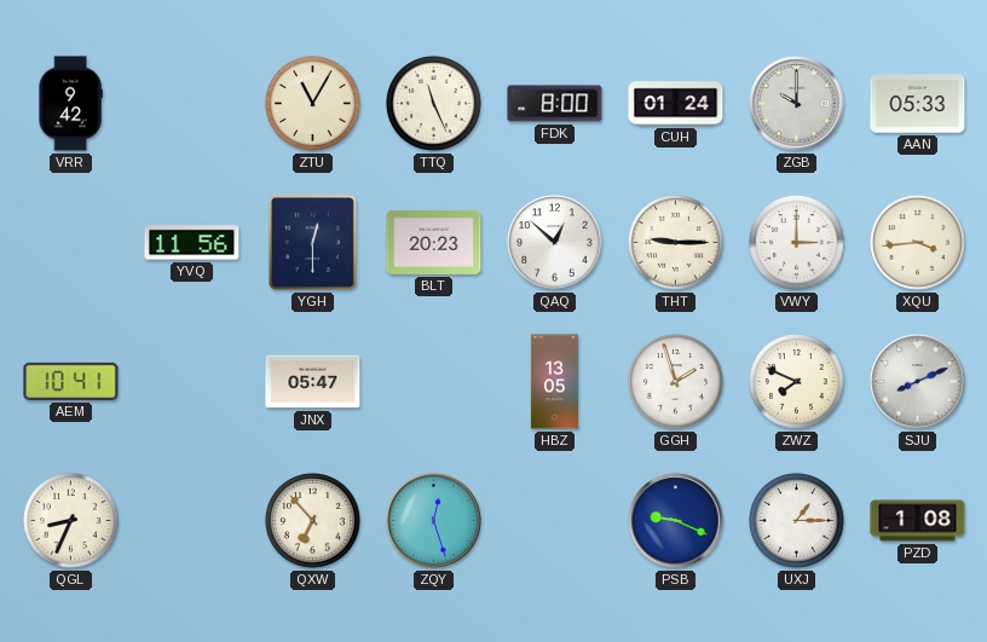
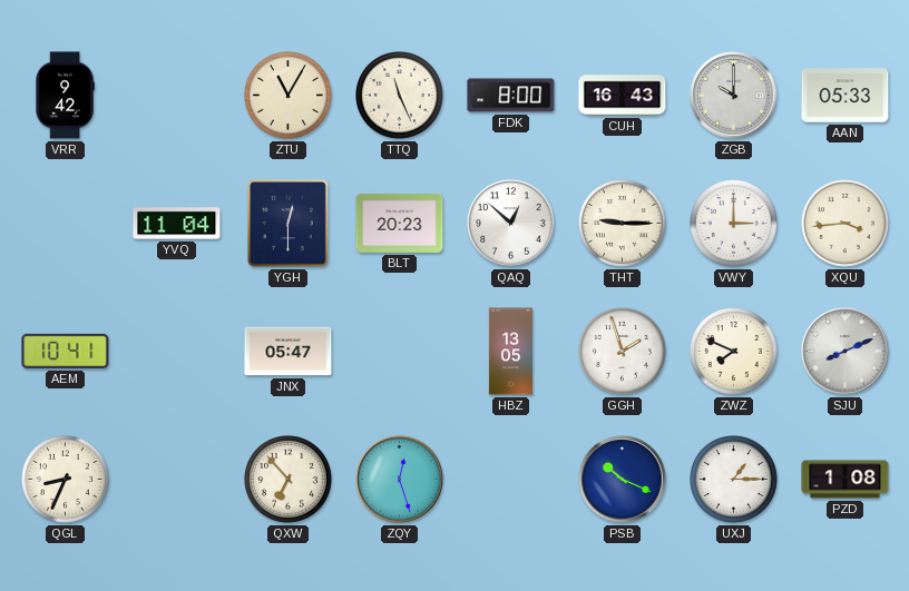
CUH: 01:24 -> 16:43 (623, 96)
YVQ: 11:56 -> 11:04 (177, 224)
PSB: 9:19 -> 10:19 (623, 480)
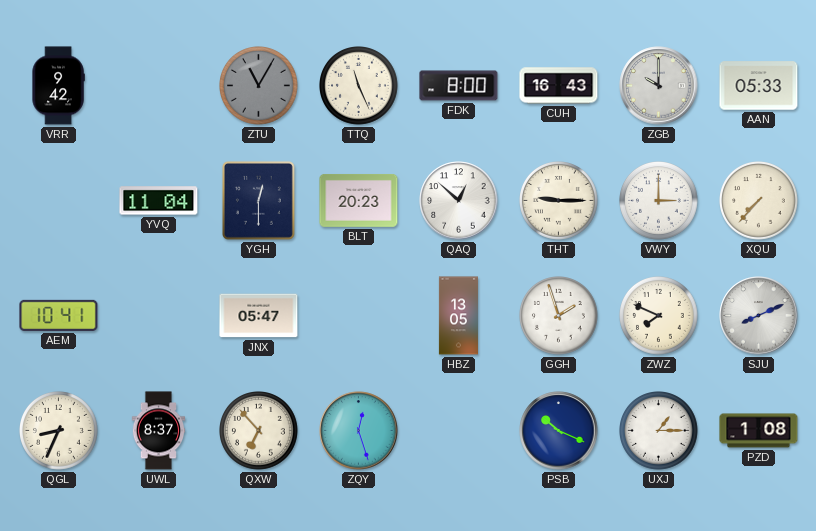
ZTU dial: cream -> grey (259, 86)
XQU: 3:44 -> 7:37 (759, 201)
UWL: none -> 8:37 (159, 431)
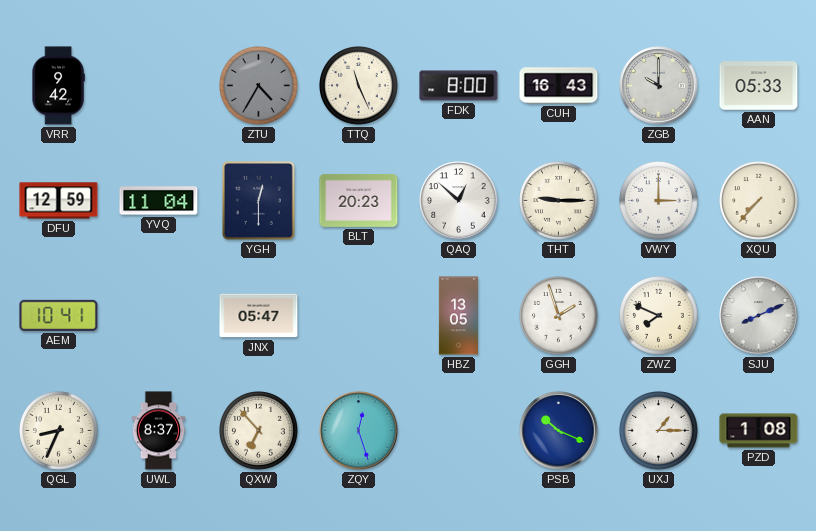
ZTU: 11:05 -> 4:35 (259, 86)
DFU: none -> 12:59 (59, 201)
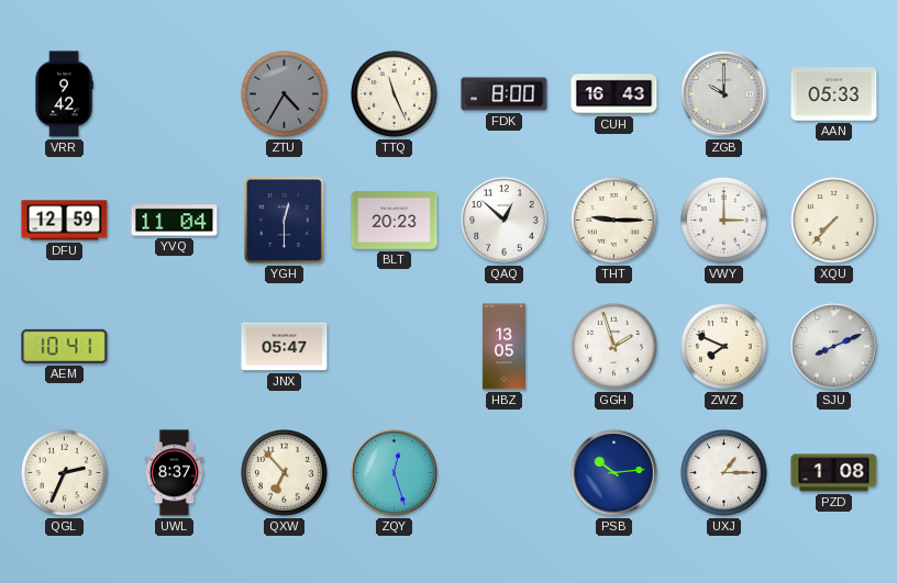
QGL: 8:34 -> 2:34 (65, 473)
PSB: 10:19 -> 10:14 (614, 473)
